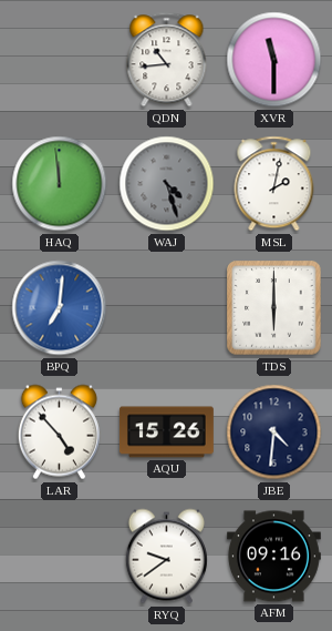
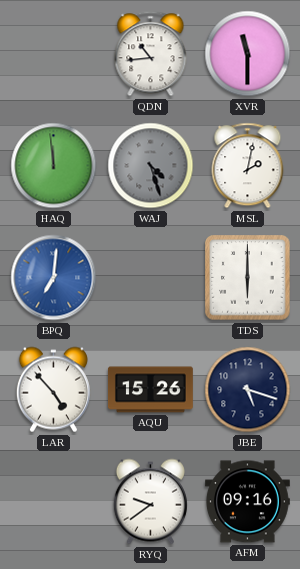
JBE: 4:31 -> 5:18 (248, 390)
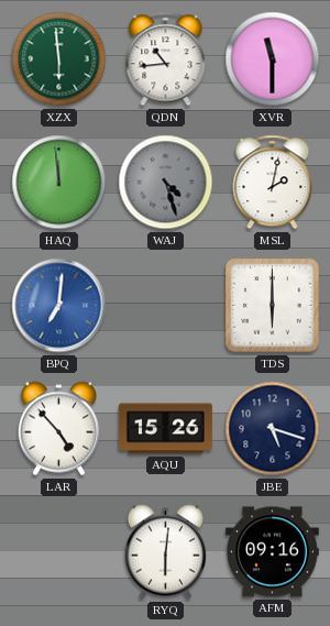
XZX: none -> 5:59 (59, 59)
RYQ: 9:39 -> 6:01 (165, 552)
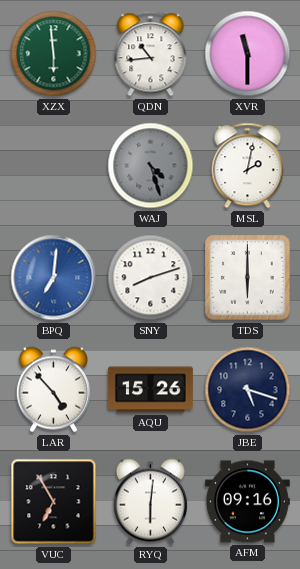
HAQ: 11:59 -> none (59, 183)
SNY: none -> 8:12 (151, 278)
VUC: none -> 6:55 (54, 502)
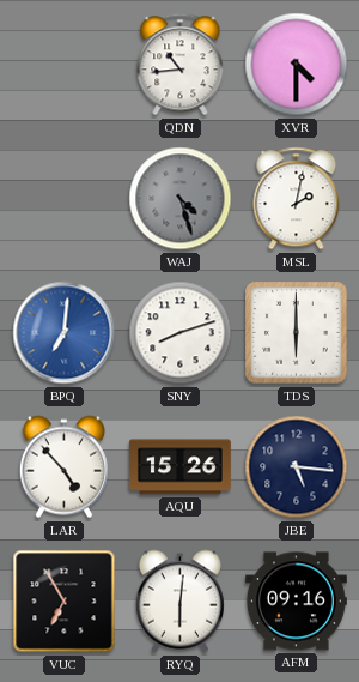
XZX: 5:59 -> none (54, 54)
XVR: 11:30 -> 4:30 (297, 65)
JBE: 5:18 -> 5:16 (297, 467)
